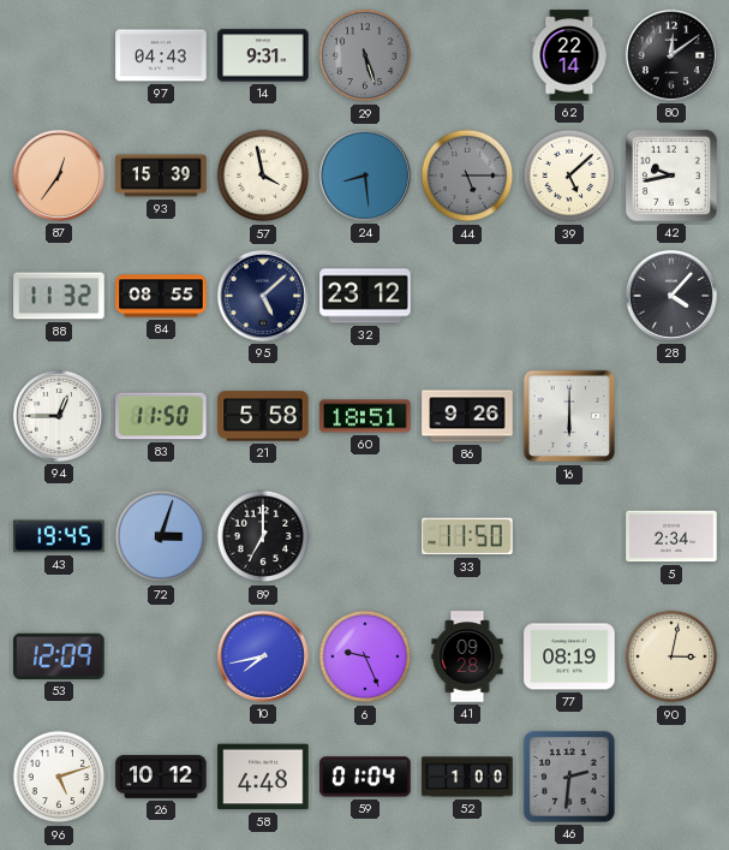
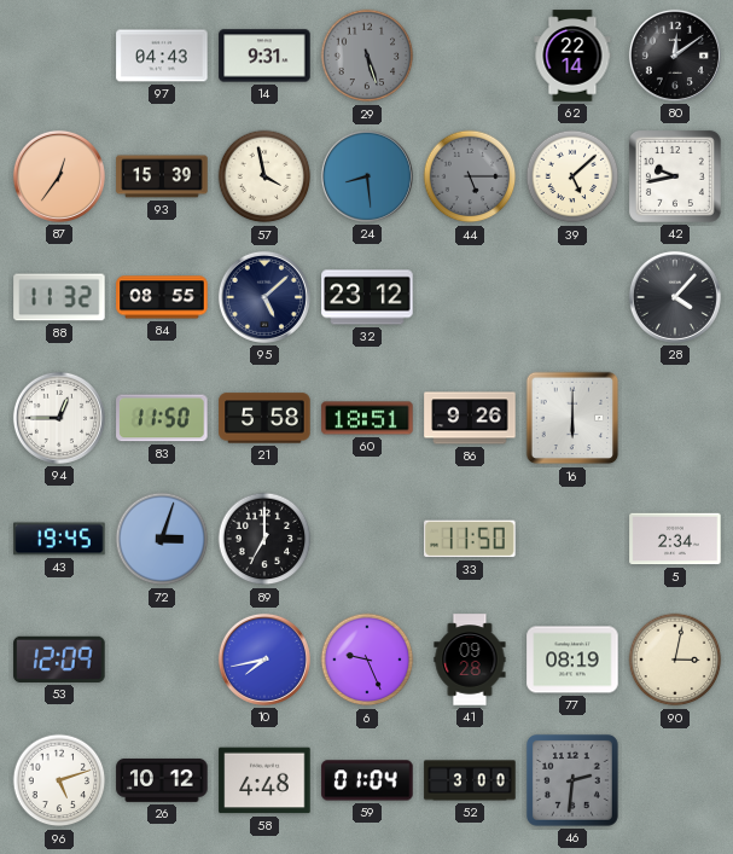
52: 1:00 -> 3:00 (470, 780)
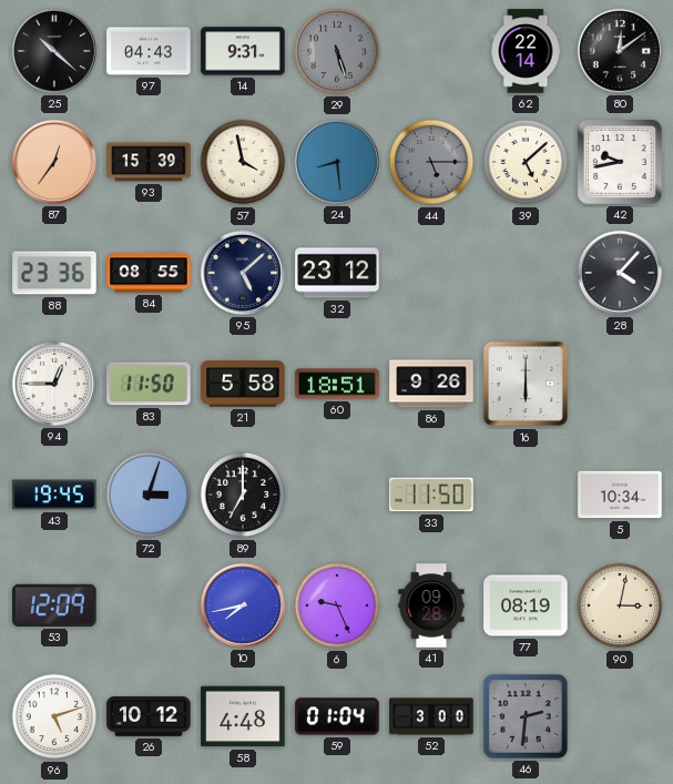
25: none -> 10:22 (54, 51)
88: 11:32 -> 23:36 (54, 273)
5: 2:34 -> 10:34 (620, 495)
